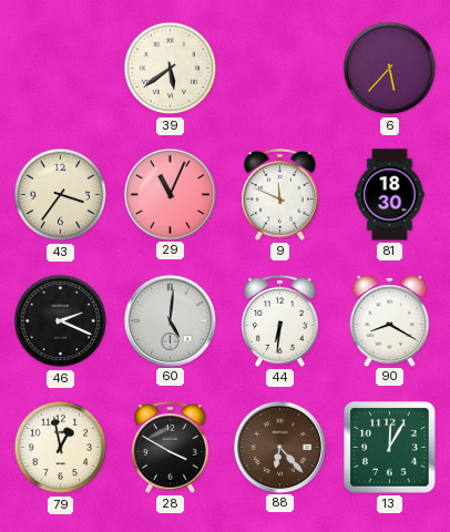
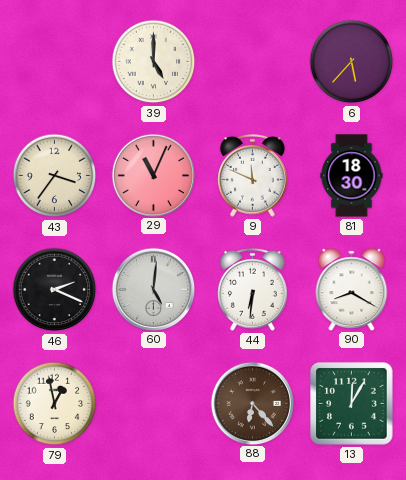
39: 5:39 -> 5:00 (154, 62)
28: 3:50 -> none (171, 447)
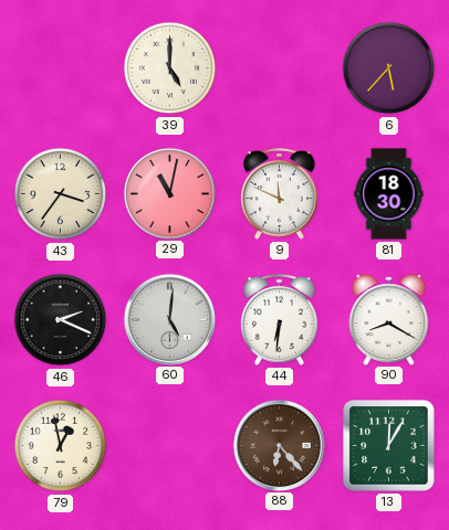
29: 11:04 -> 11:02 (169, 193)
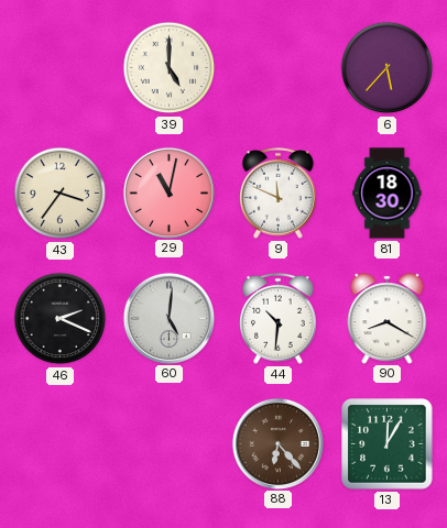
44: 6:31 -> 10:31 (279, 318)
79: 12:58 -> none (61, 446)
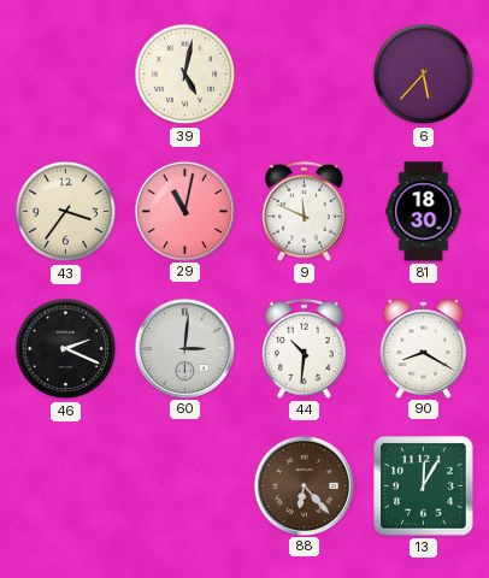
39: 5:00 -> 5:02 (185, 75)
60: 5:01 -> 3:01 (184, 348)
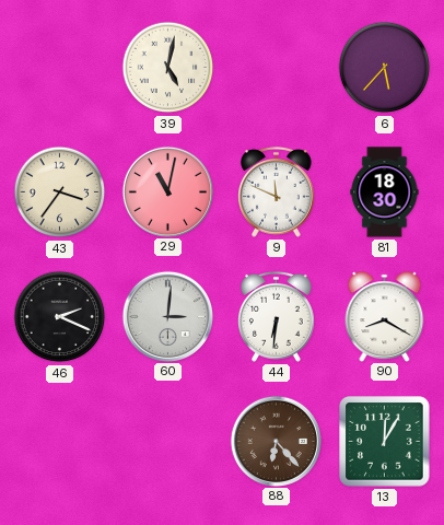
44: 10:31 -> 6:31 (277, 316)
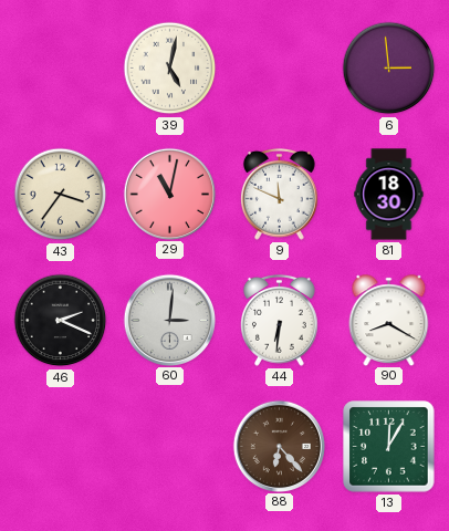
6: 5:37 -> 2:59 (389, 69)
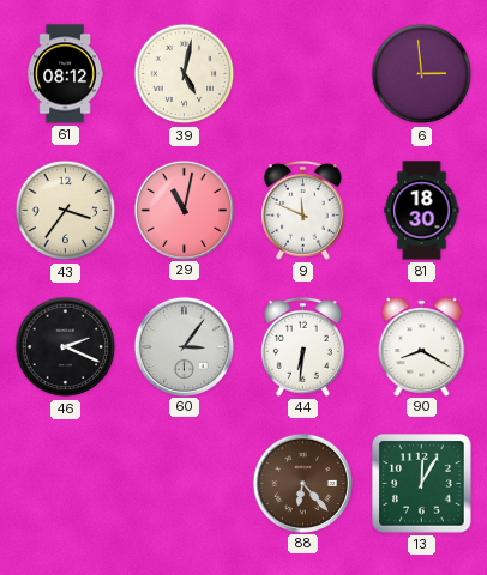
61: none -> 08:12 (65, 74)
60: 3:01 -> 3:06 (184, 346)
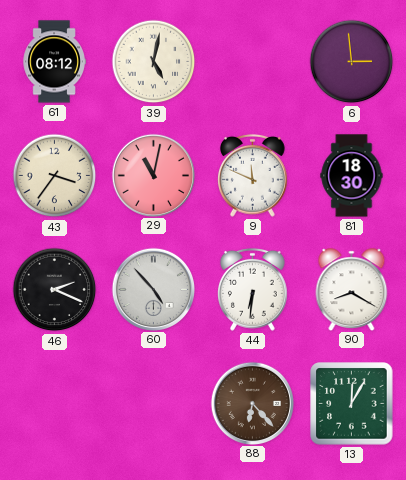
60: 3:06 -> 4:53 (153, 289)
